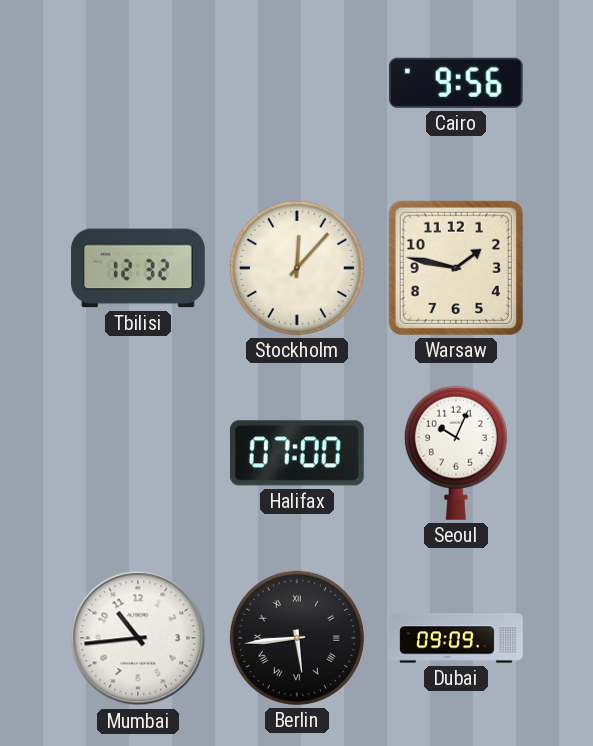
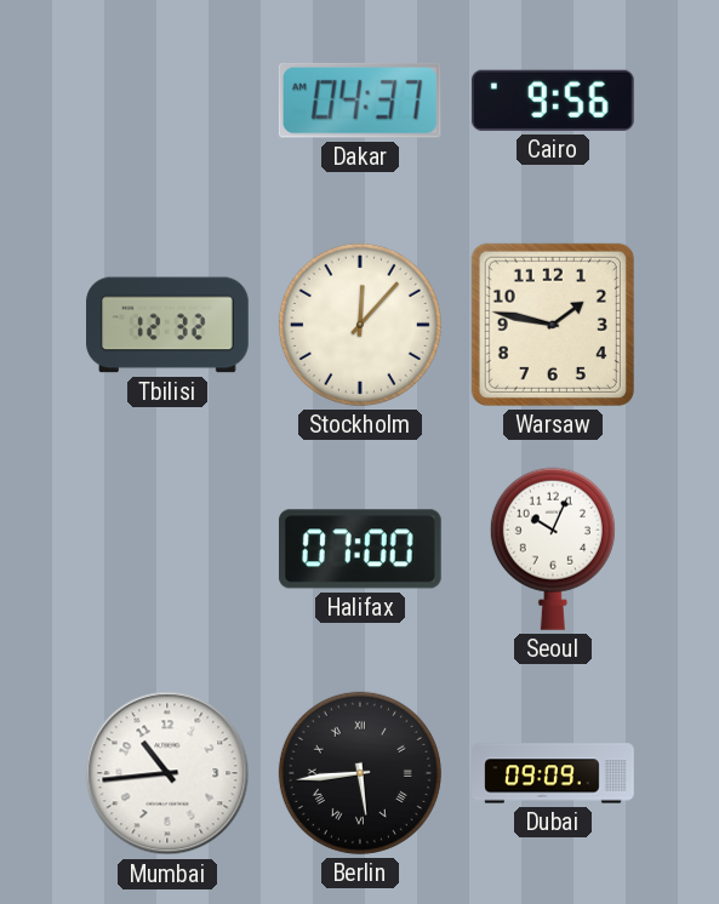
Dakar: none -> 04:37 (360, 101)
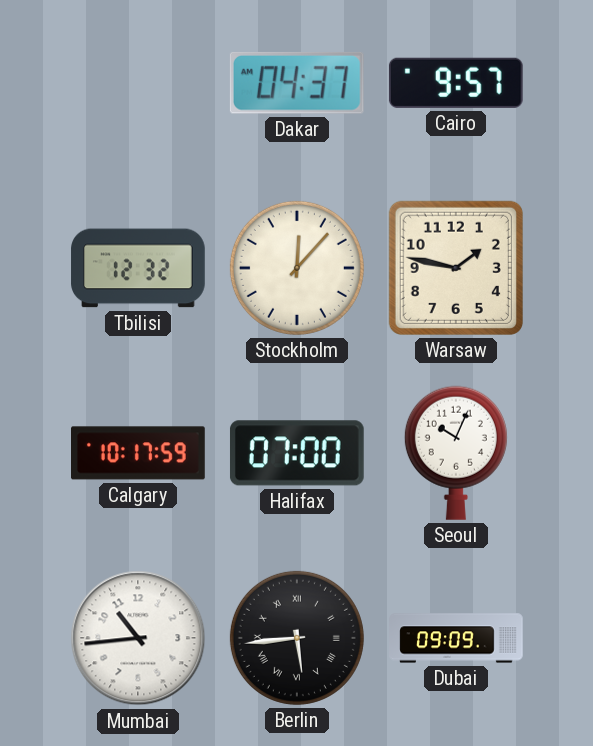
Cairo: 9:56 -> 9:57 (456, 83)
Calgary: none -> 10:17 (139, 453)
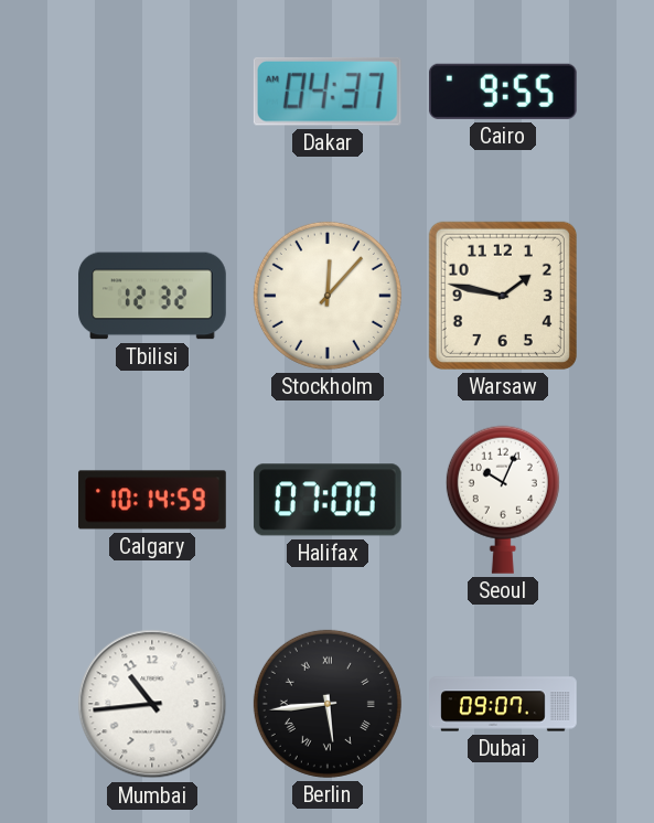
Cairo: 9:57 -> 9:55 (503, 92)
Calgary: 10:17 -> 10:14 (153, 500)
Dubai: 09:09 -> 09:07 (503, 704)
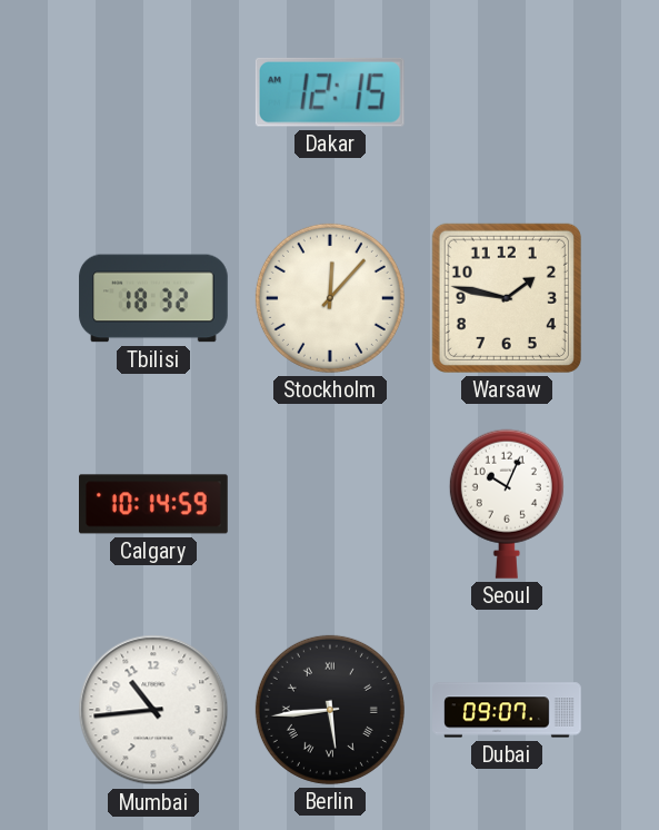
Dakar: 04:37 -> 12:15 (330, 92)
Cairo: 9:55 -> none (503, 92)
Tbilisi: 12:32 -> 18:32 (153, 298)
Halifax: 07:00 -> none (328, 500)
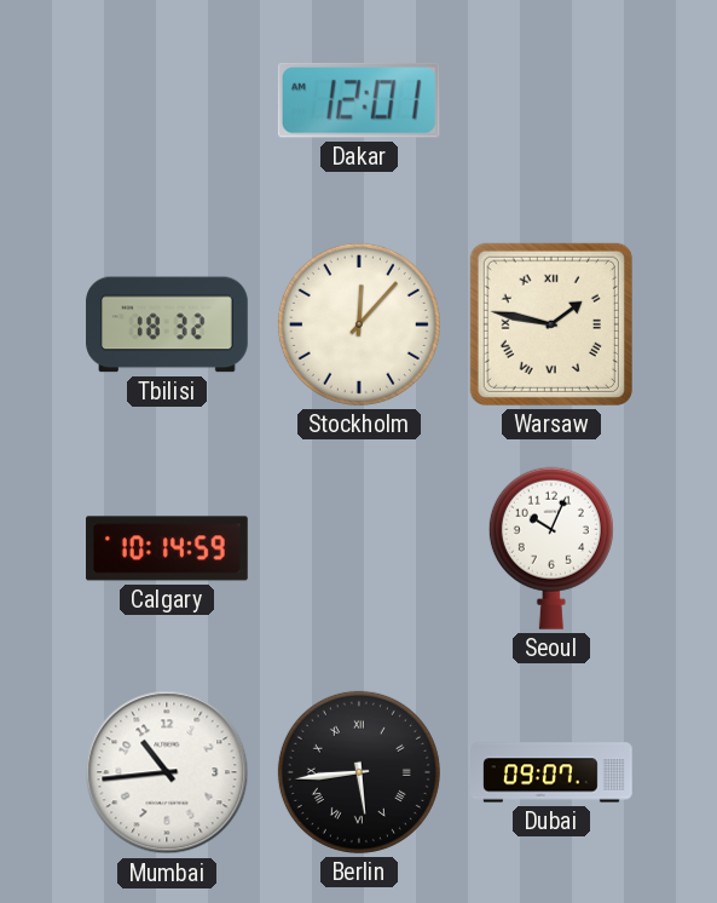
Dakar: 12:15 -> 12:01 (359, 100)
Warsaw numerals: Arabic -> Roman (551, 324)
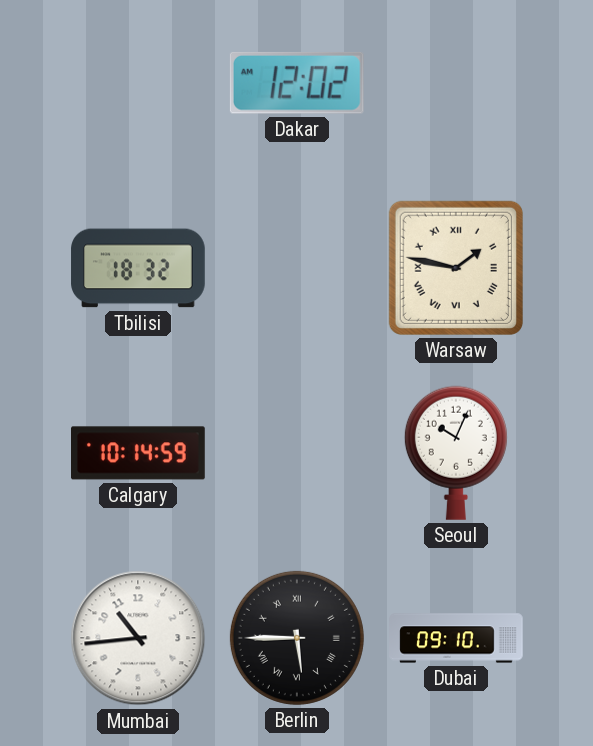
Dakar: 12:01 -> 12:02 (297, 83)
Stockholm: 12:07 -> none (359, 324)
Berlin: 5:44 -> 5:45 (297, 638)
Dubai: 09:07 -> 09:10 (456, 638)
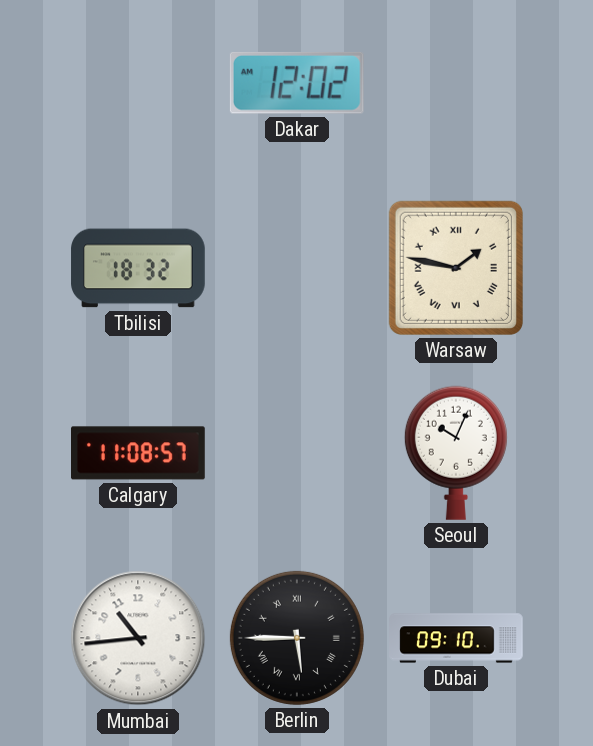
Calgary: 10:14 -> 11:08 (139, 453)
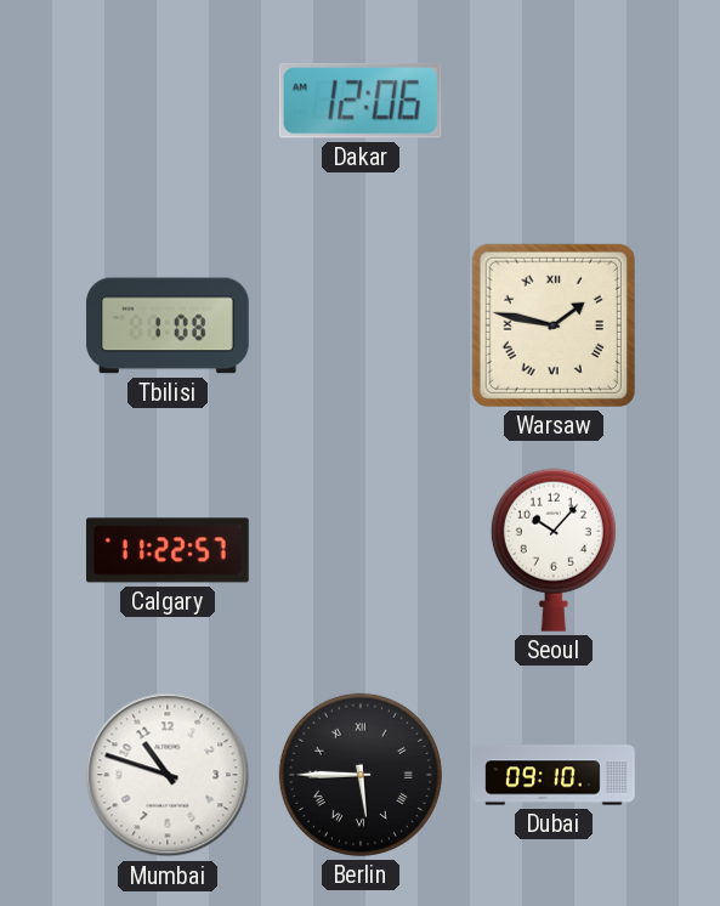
Dakar: 12:02 -> 12:06 (361, 101)
Tbilisi: 18:32 -> 1:08 (168, 325)
Calgary: 11:08 -> 11:22 (169, 550)
Seoul: 10:04 -> 10:07 (554, 550)
Mumbai: 10:44 -> 10:48 (168, 775)
